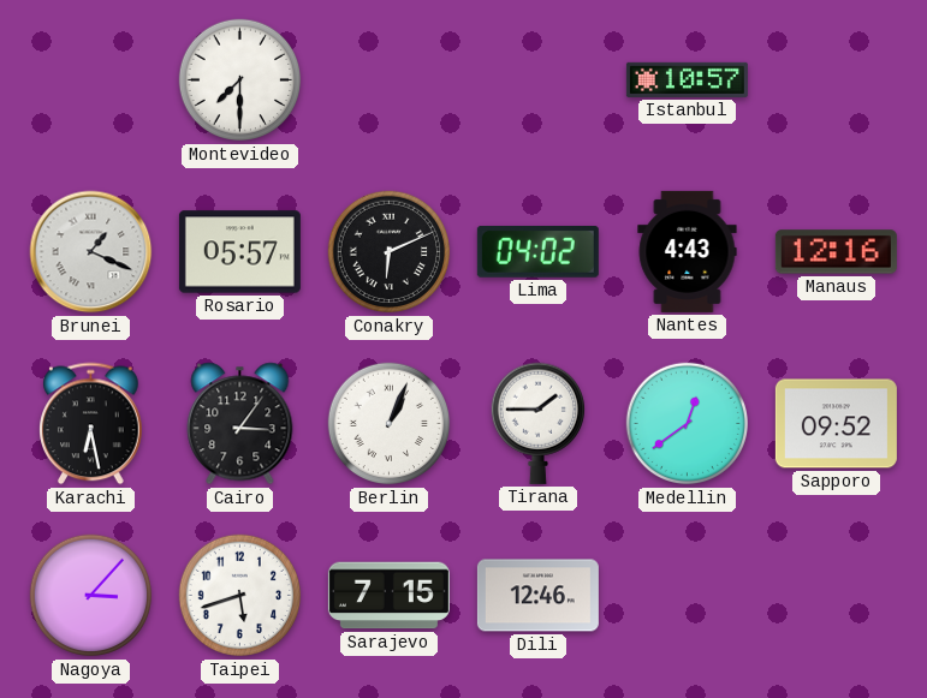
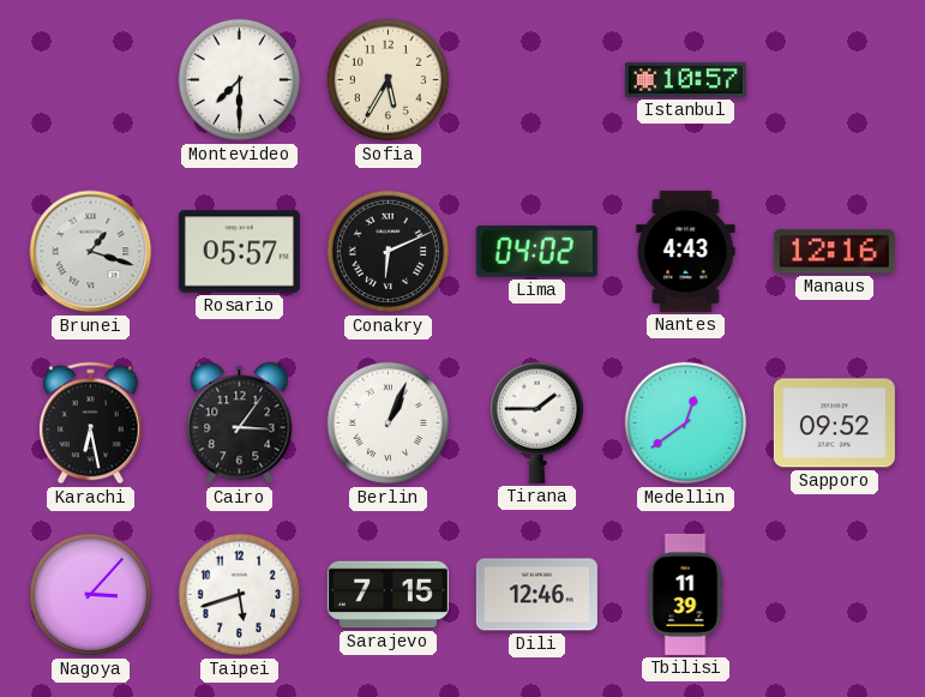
Sofia: none -> 5:35 (389, 80)
Brunei: 1:19 -> 1:18 (91, 252)
Tbilisi: none -> 11:39 (685, 594)
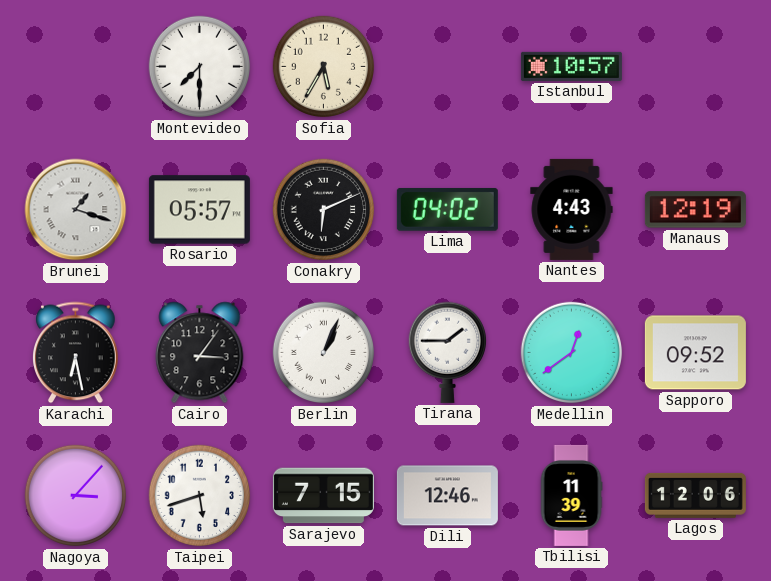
Manaus: 12:16 -> 12:19 (695, 210)
Lagos: none -> 12:06 (695, 495)
